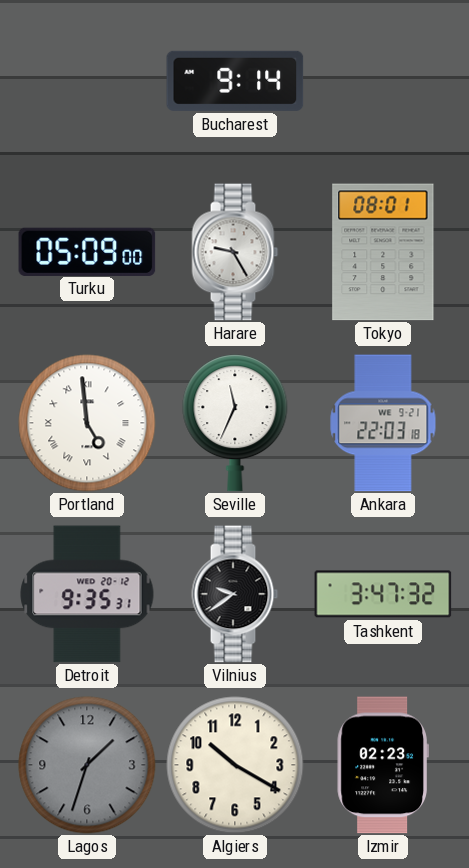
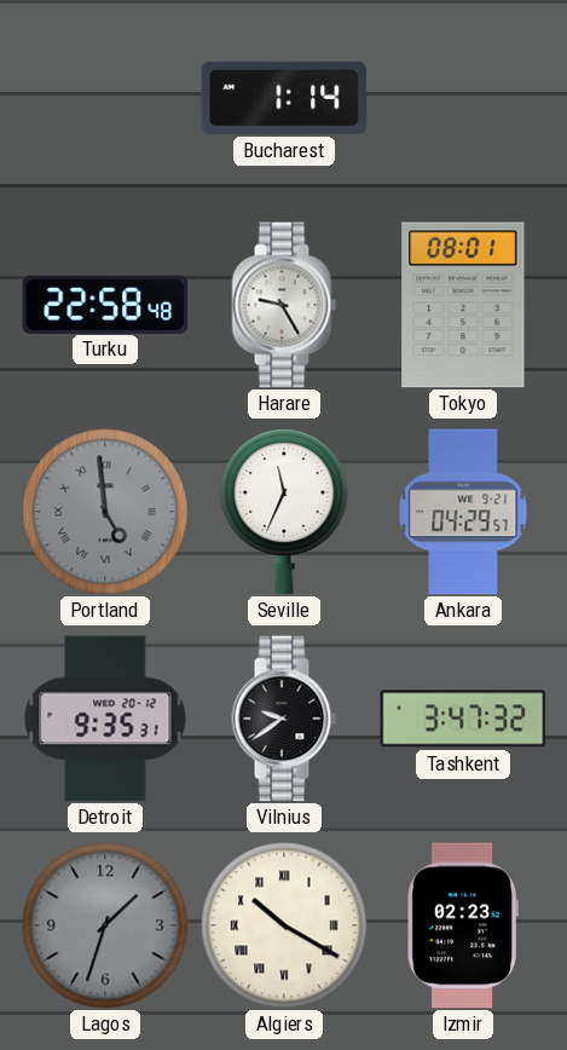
Bucharest: 9:14 -> 1:14 (284, 98)
Turku: 05:09 -> 22:58 (105, 304)
Portland dial: white -> grey (105, 512)
Ankara: 22:03 -> 04:29 (463, 512)
Algiers numerals: Arabic -> Roman (284, 925)
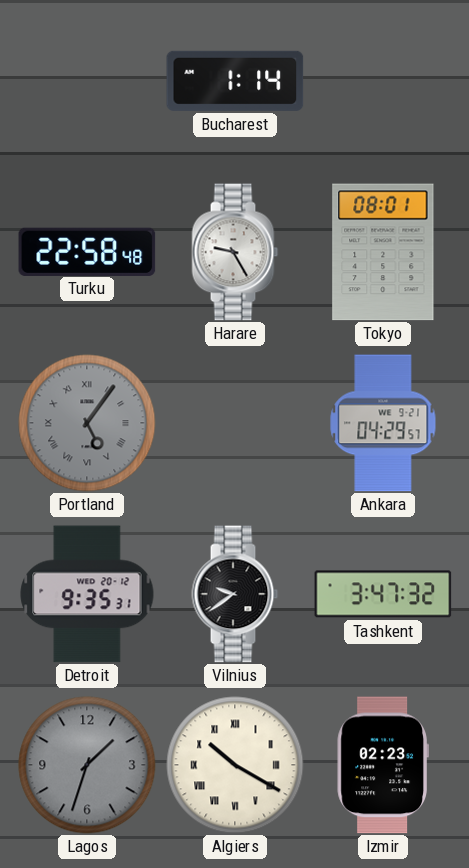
Portland: 4:59 -> 5:06 (87, 423)
Seville: 11:34 -> none (284, 512)
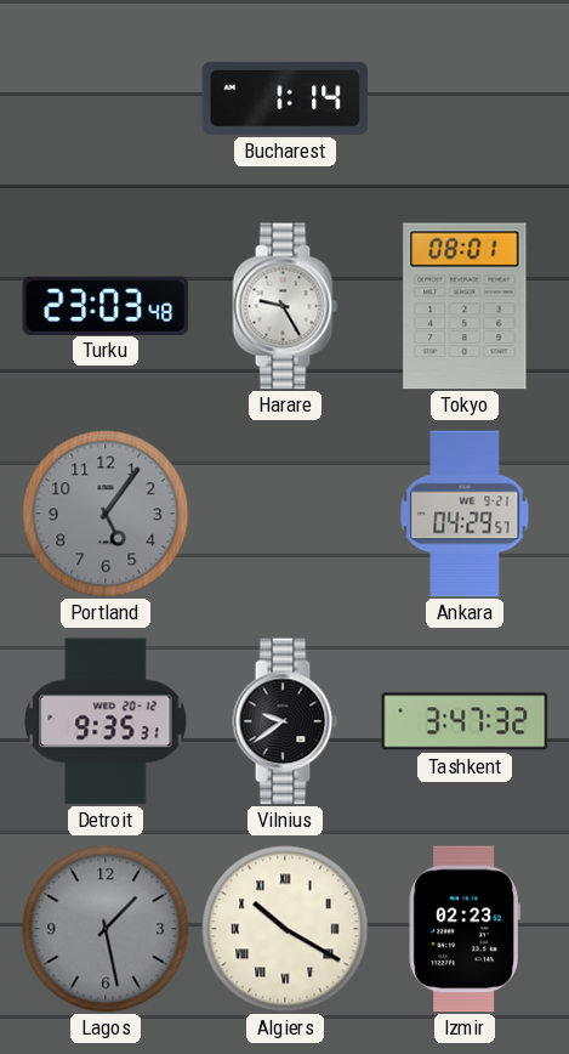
Turku: 22:58 -> 23:03 (106, 305)
Portland numerals: Roman -> Arabic (106, 514)
Lagos: 1:33 -> 1:28 (106, 929)
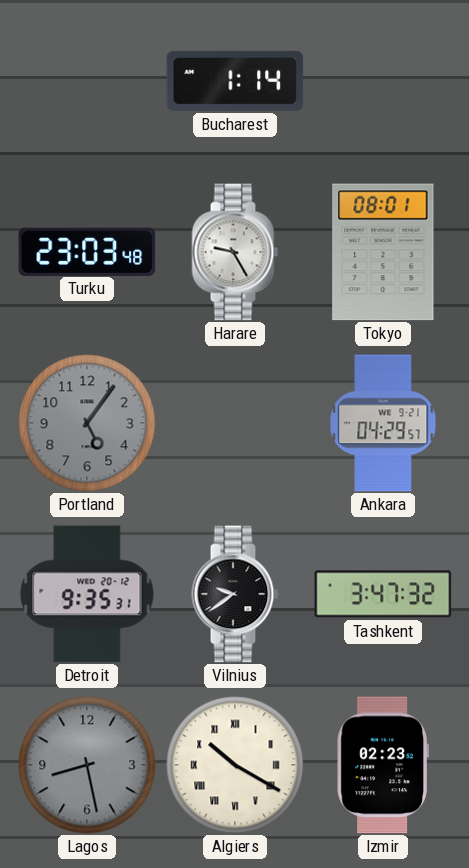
Lagos: 1:28 -> 8:28 (87, 765)
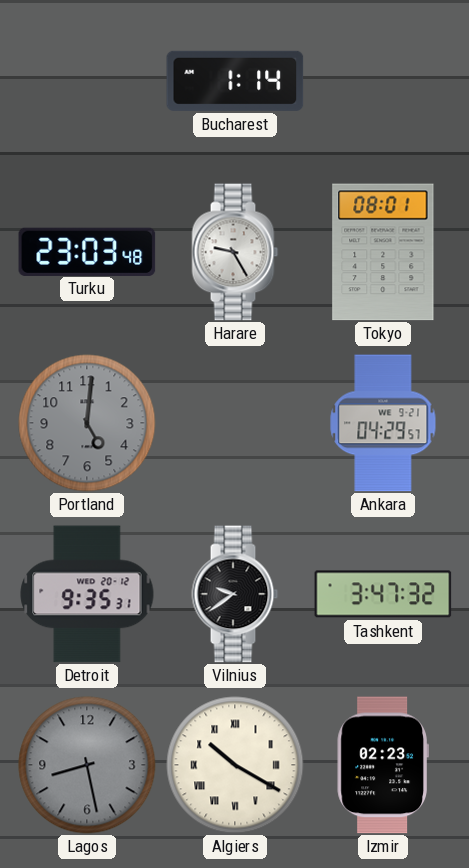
Portland: 5:06 -> 5:01 (87, 423)
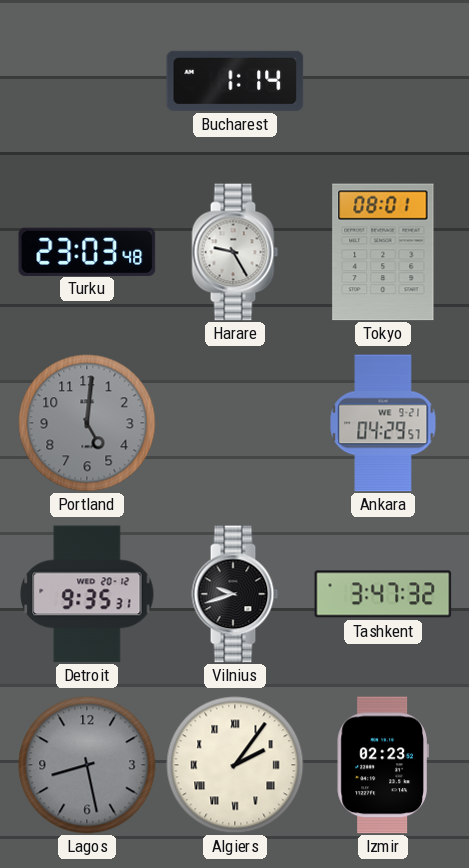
Vilnius: 9:39 -> 9:42 (235, 594)
Algiers: 10:20 -> 2:06 (235, 765)
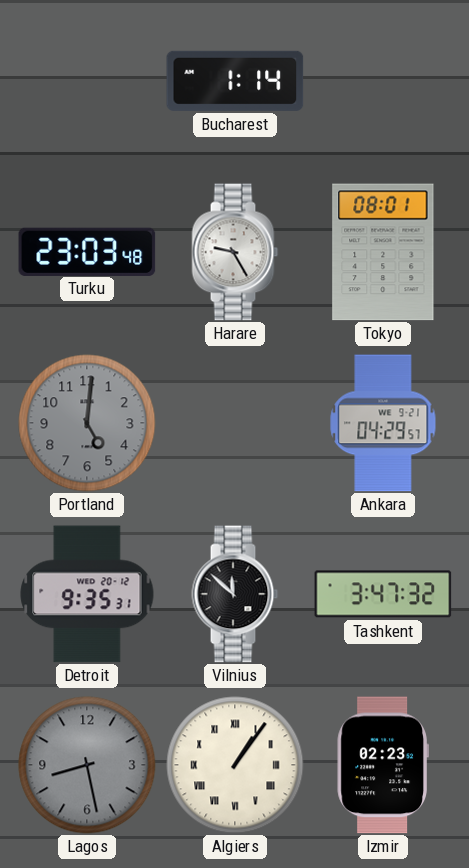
Vilnius: 9:42 -> 11:52 (235, 594)
Algiers: 2:06 -> 1:06 (235, 765)
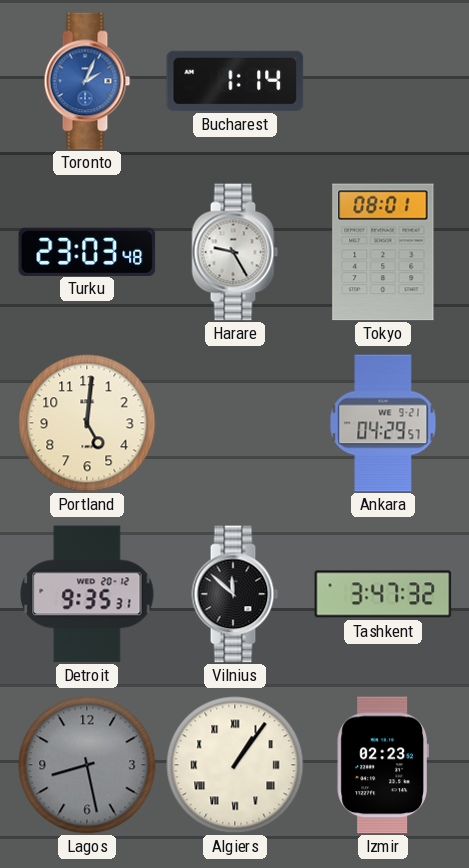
Toronto: none -> 2:04 (87, 81)
Portland dial: grey -> cream (87, 423)
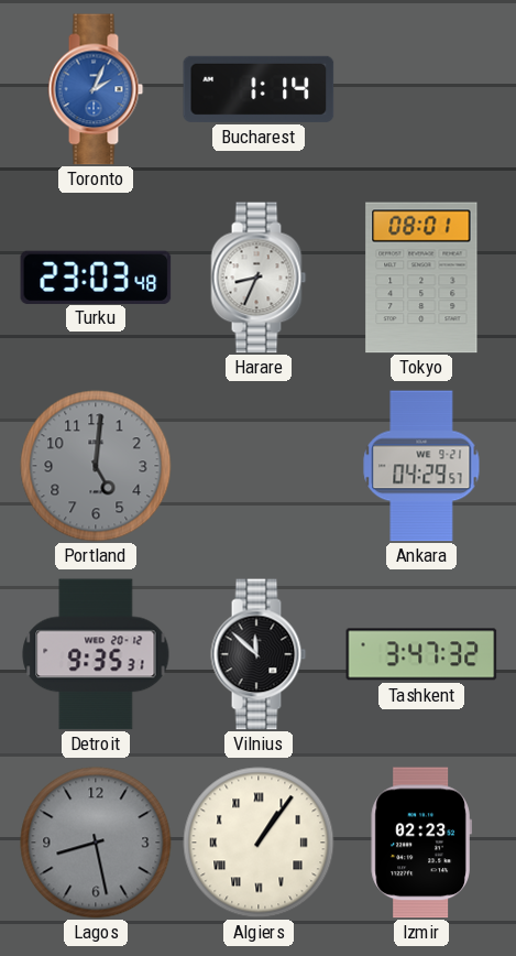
Harare: 9:25 -> 8:34 (259, 278)
Portland dial: cream -> grey (96, 466)
